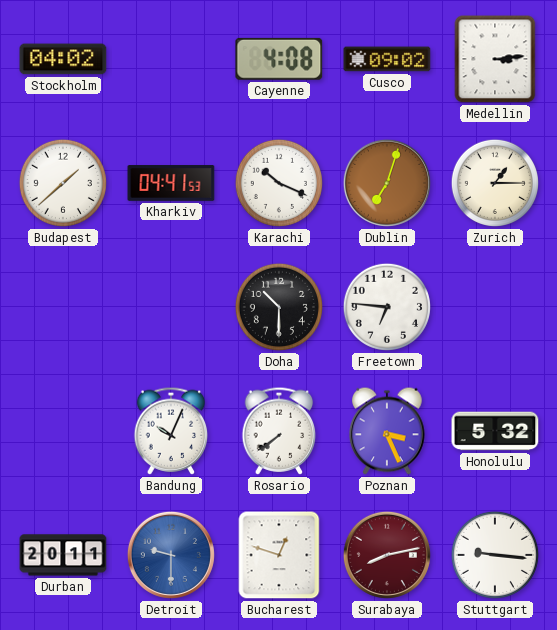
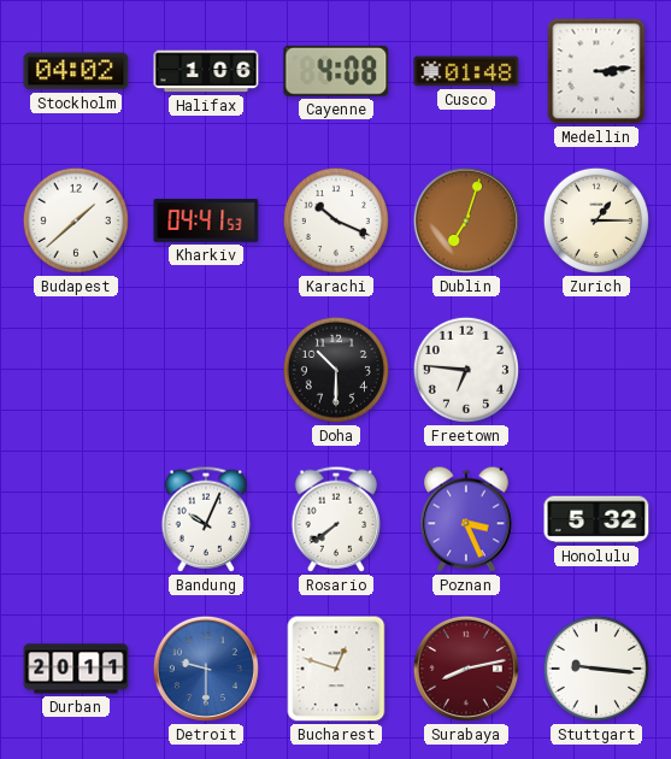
Halifax: none -> 1:06 (206, 71)
Cusco: 09:02 -> 01:48 (466, 71)
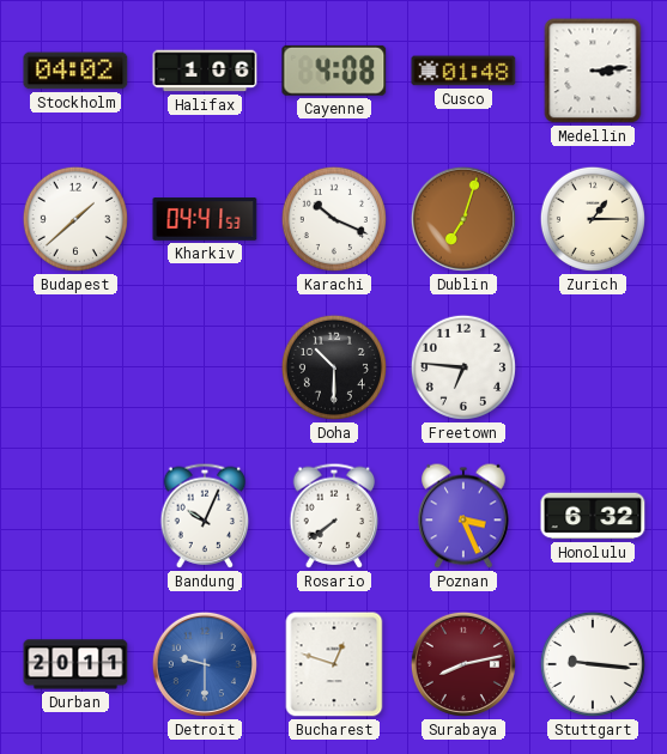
Honolulu: 5:32 -> 6:32 (593, 516)
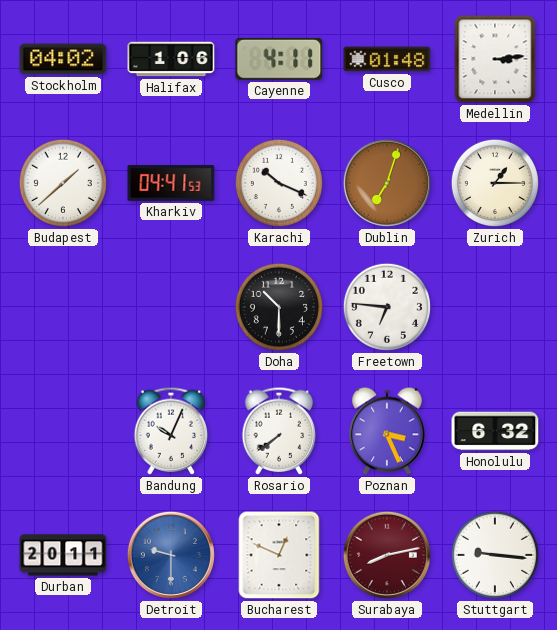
Cayenne: 4:08 -> 4:11 (279, 59)
Bucharest: 12:48 -> 12:49 (279, 555)
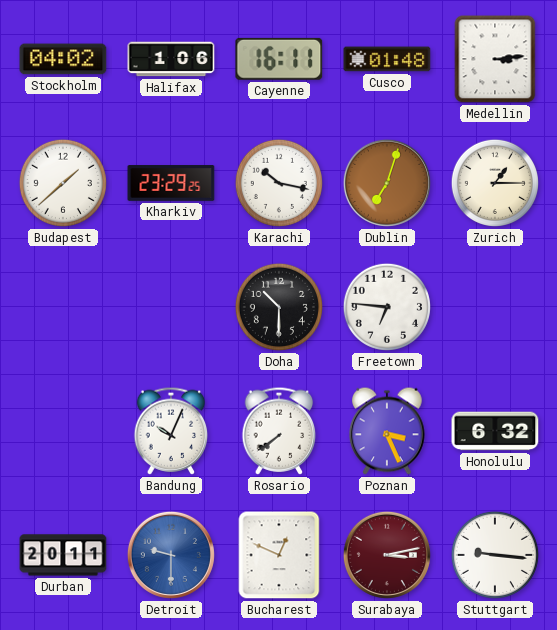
Cayenne: 4:11 -> 16:11 (279, 59)
Kharkiv: 04:41 -> 23:29 (171, 183)
Karachi: 10:19 -> 10:17 (279, 183)
Surabaya: 8:13 -> 3:13 (387, 555)
